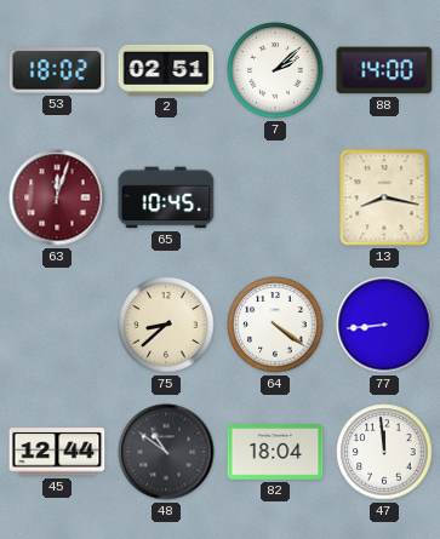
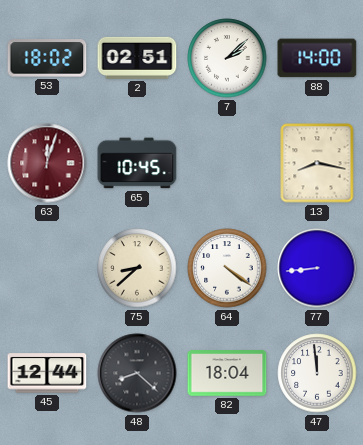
48: 10:51 -> 8:22 (137, 373)
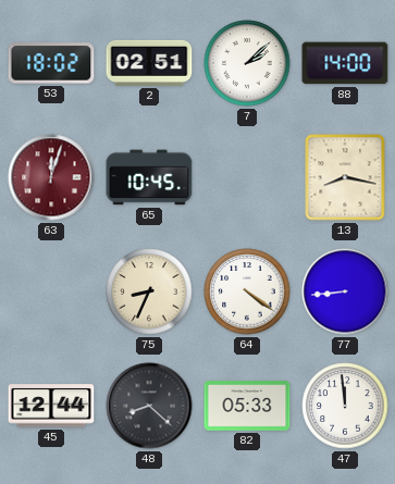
75: 8:38 -> 8:34 (149, 291)
82: 18:04 -> 05:33 (247, 406)
